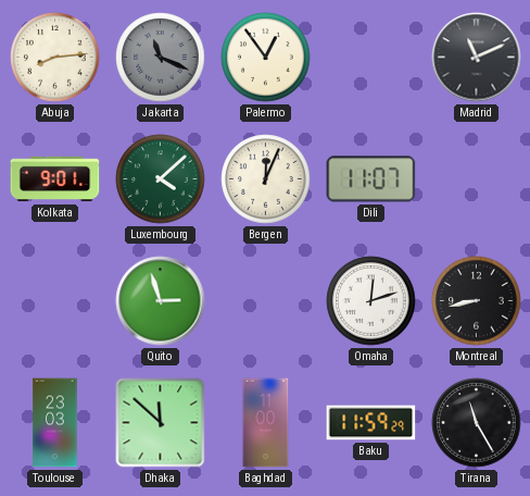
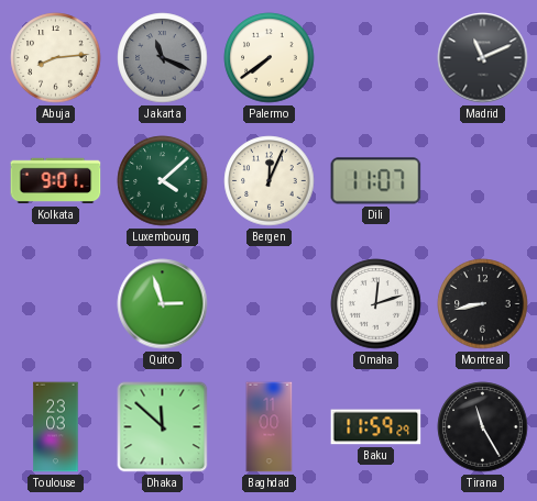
Palermo: 12:54 -> 7:39 (270, 58)
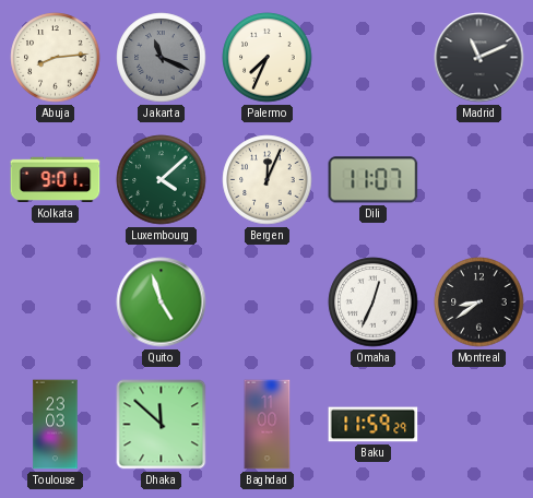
Palermo: 7:39 -> 7:34 (268, 58)
Quito: 2:57 -> 4:57 (162, 303)
Omaha: 12:12 -> 12:34 (374, 303)
Montreal: 8:43 -> 8:39 (479, 303)
Tirana: 11:25 -> none (483, 427)
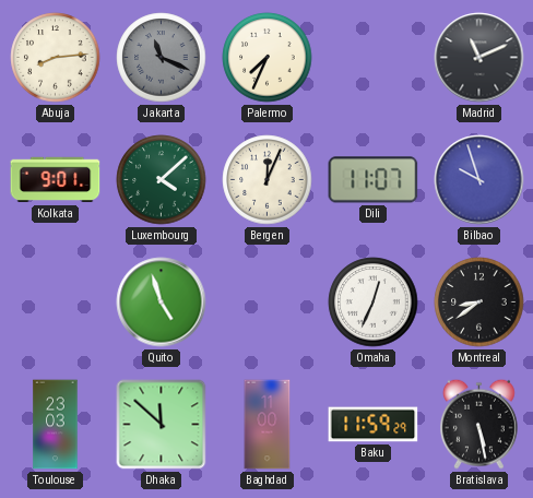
Bilbao: none -> 9:57 (479, 180)
Bratislava: none -> 5:28 (478, 424)
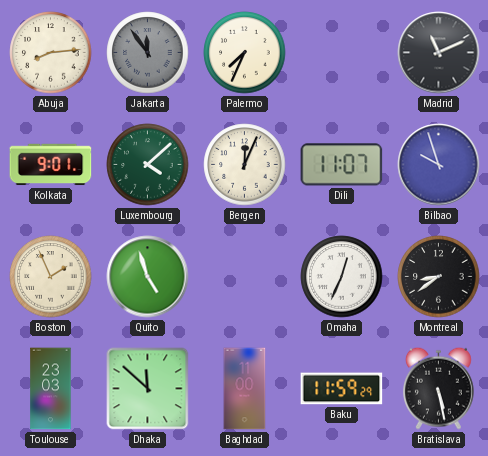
Jakarta: 11:19 -> 11:54 (148, 53)
Boston: none -> 1:56 (51, 277)
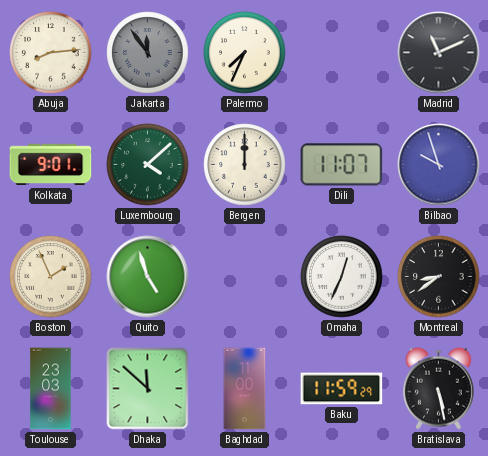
Bergen: 12:04 -> 12:00 (245, 165)
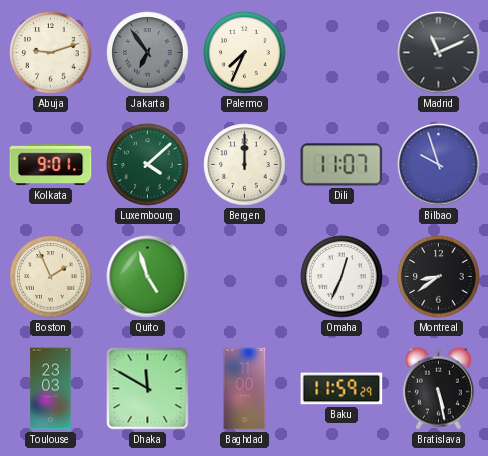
Abuja: 8:14 -> 9:12 (51, 53)
Jakarta: 11:54 -> 6:54 (148, 53)
Dhaka: 11:52 -> 11:50 (148, 389)
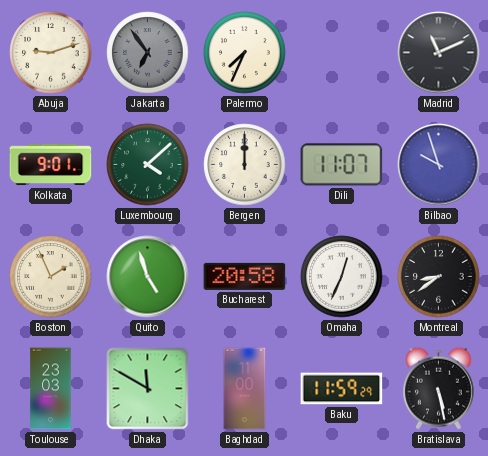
Bucharest: none -> 20:58 (245, 276)
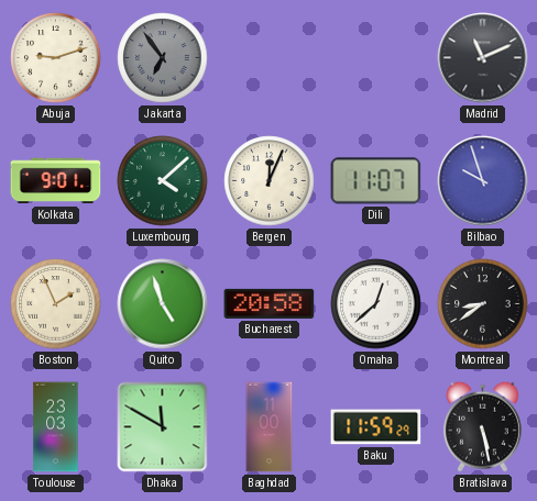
Palermo: 7:34 -> none (245, 53)
Bergen: 12:00 -> 12:04 (270, 181)
Omaha: 12:34 -> 12:38 (376, 304)
